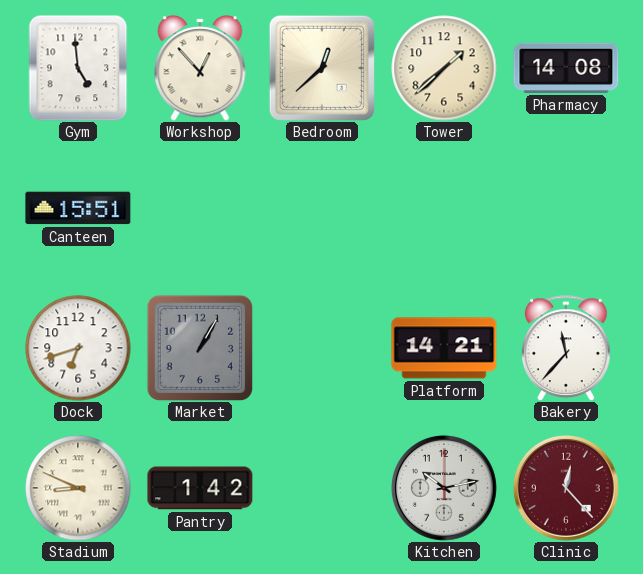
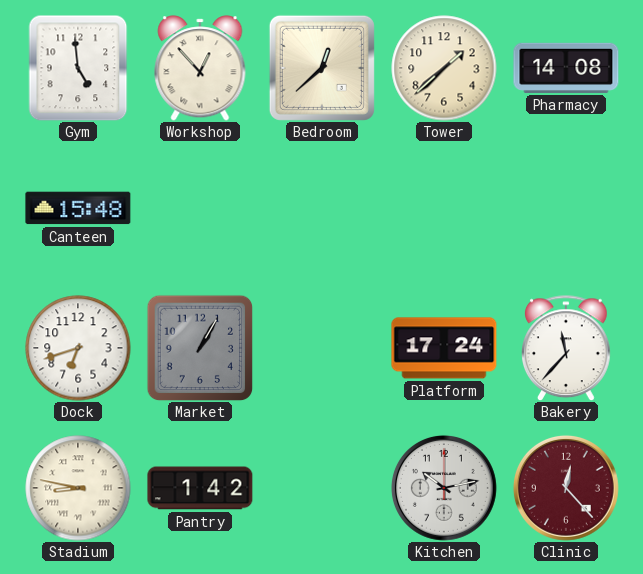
Canteen: 15:51 -> 15:48 (78, 208)
Platform: 14:21 -> 17:24 (444, 348)
Stadium: 8:49 -> 8:47 (78, 488)
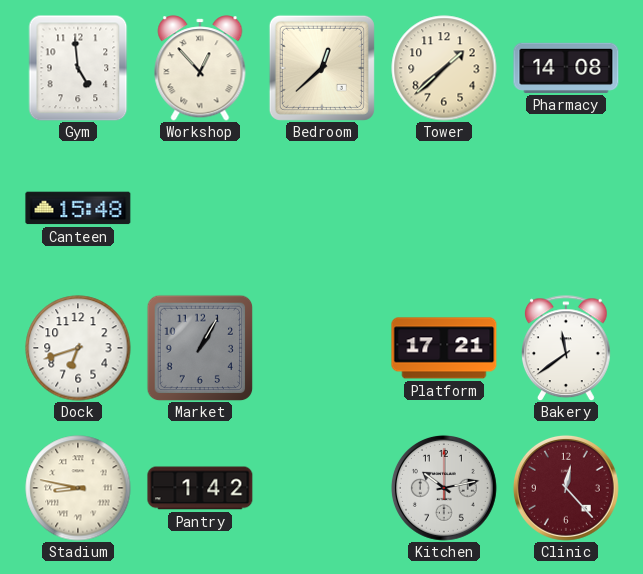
Platform: 17:24 -> 17:21 (444, 348)
Bakery: 11:37 -> 11:39 (567, 348)
